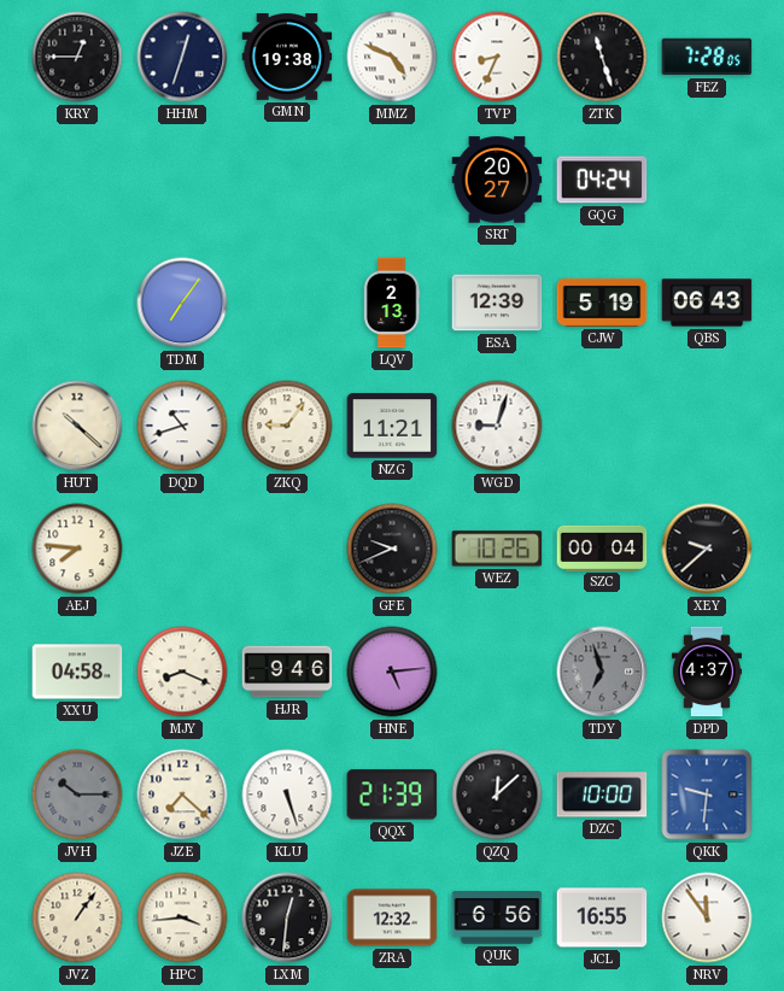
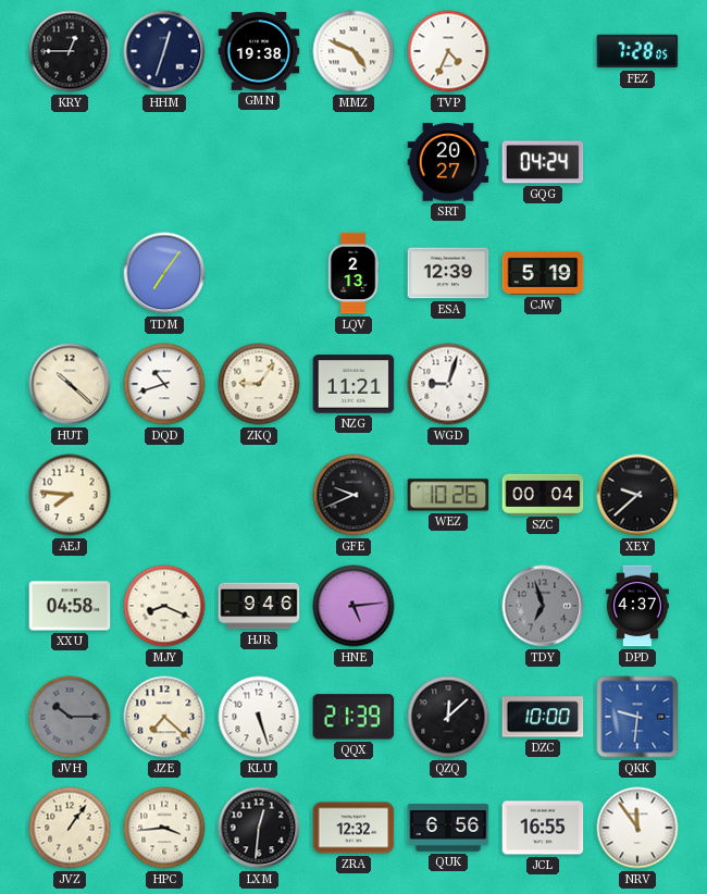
TVP: 8:34 -> 4:34 (448, 51)
ZTK: 11:27 -> none (602, 57)
QBS: 06:43 -> none (707, 303)
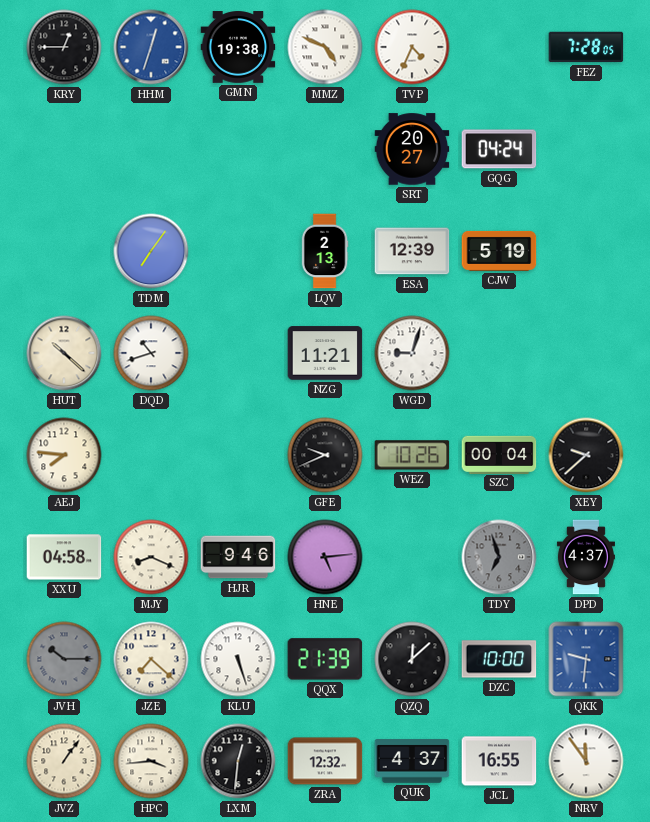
HHM dial: navy -> blue (151, 47)
ZKQ: 9:06 -> none (259, 384)
QUK: 6:56 -> 4:37 (412, 761)
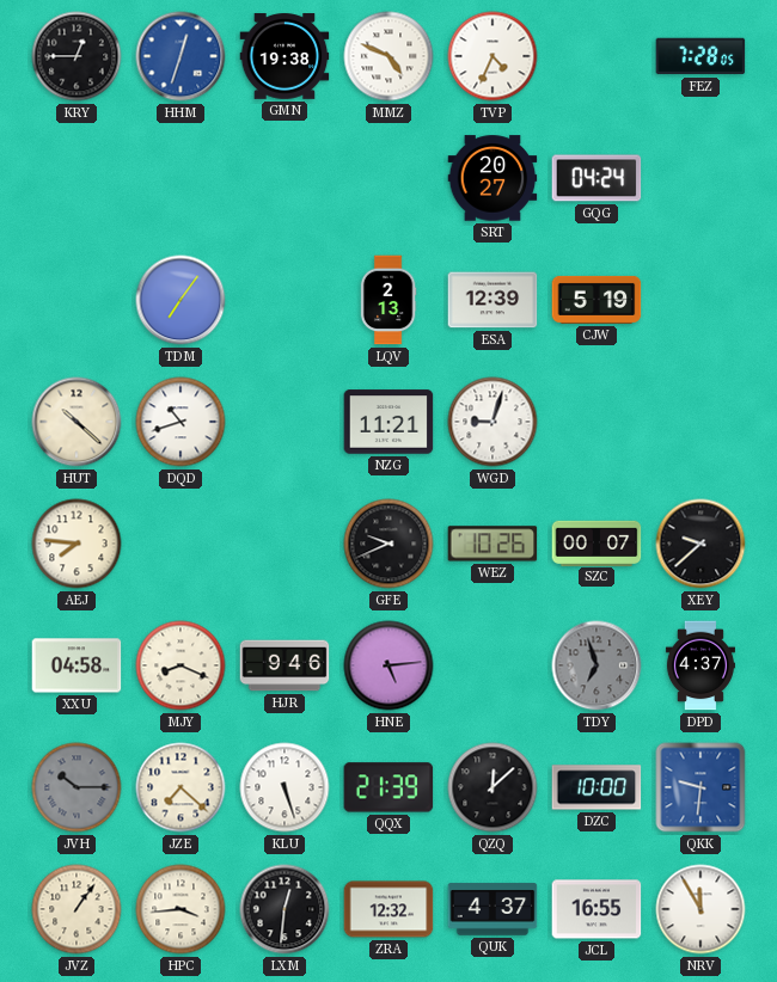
SZC: 00:04 -> 00:07 (596, 542)
NRV: 11:54 -> 11:55 (700, 909)
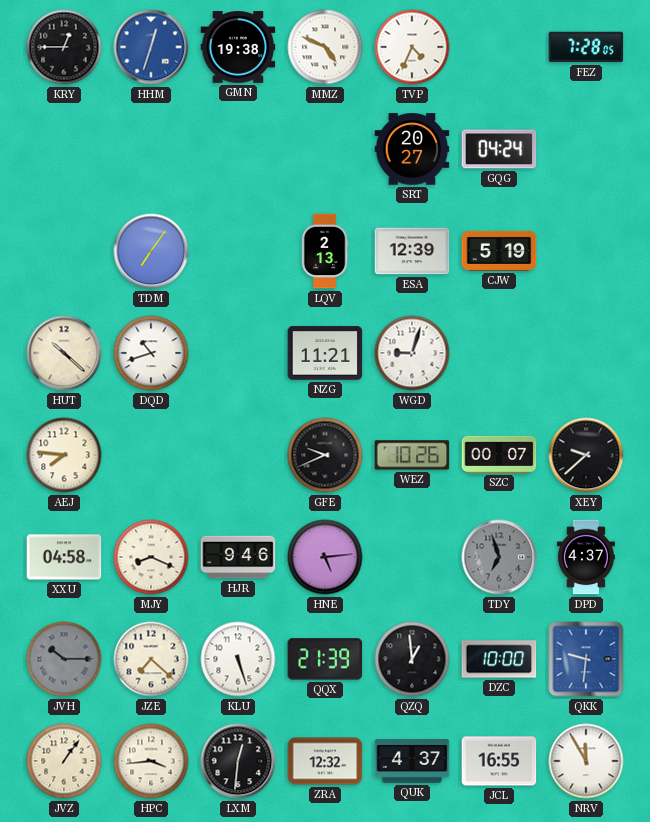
QZQ: 12:08 -> 12:59 (412, 659)
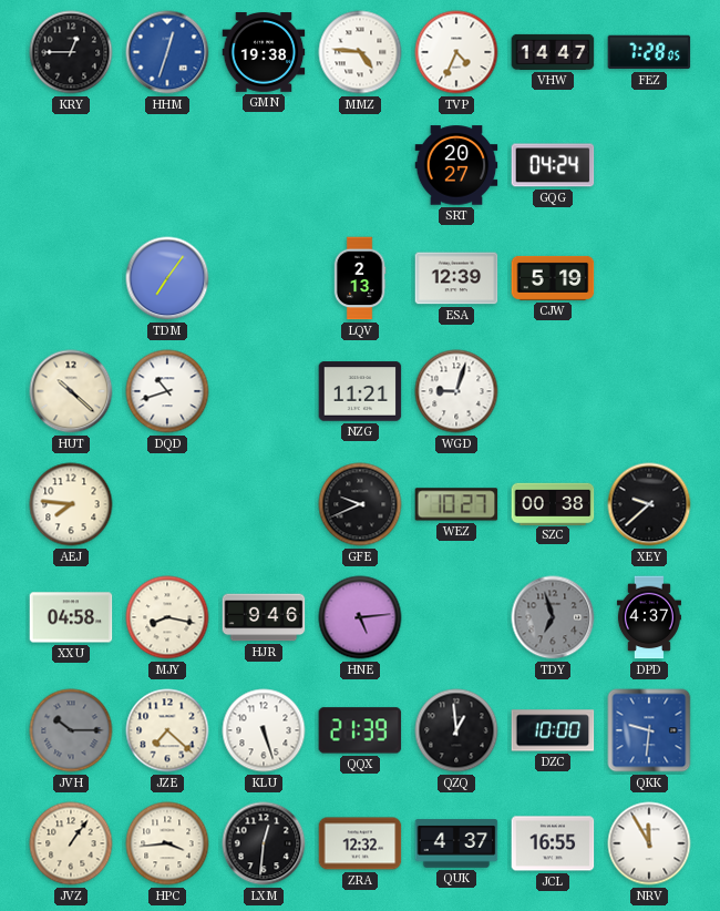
MMZ: 4:49 -> 4:46 (360, 52)
VHW: none -> 14:47 (553, 52)
WEZ: 10:26 -> 10:27 (456, 504)
SZC: 00:07 -> 00:38 (553, 503)
MJY: 8:19 -> 8:17 (167, 617)
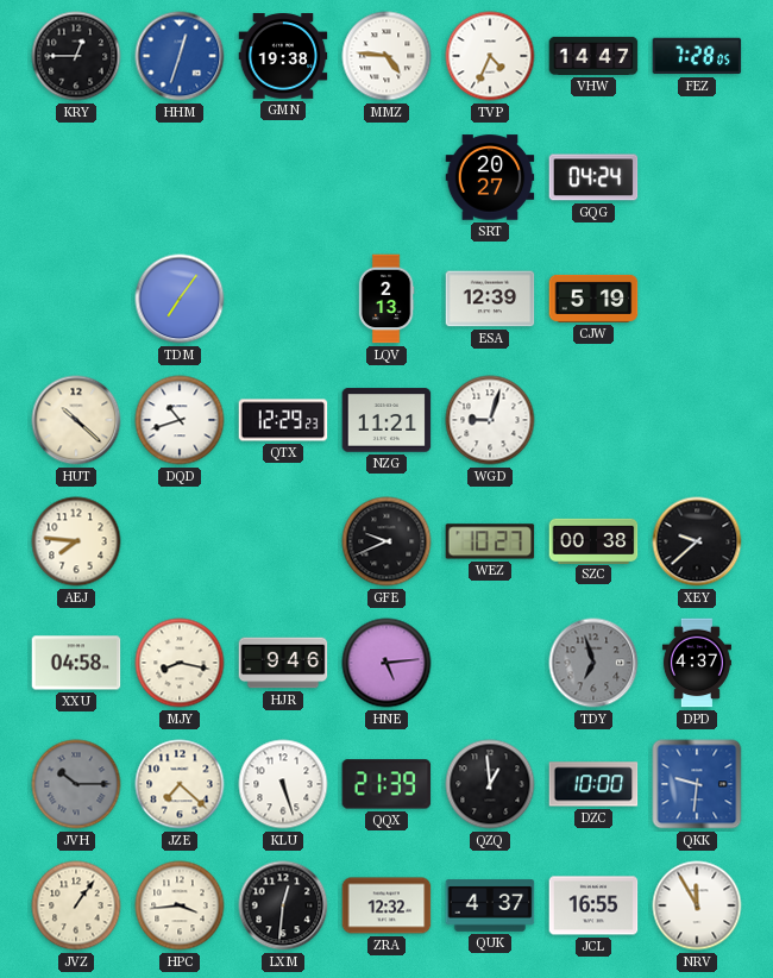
QTX: none -> 12:29 (283, 420)
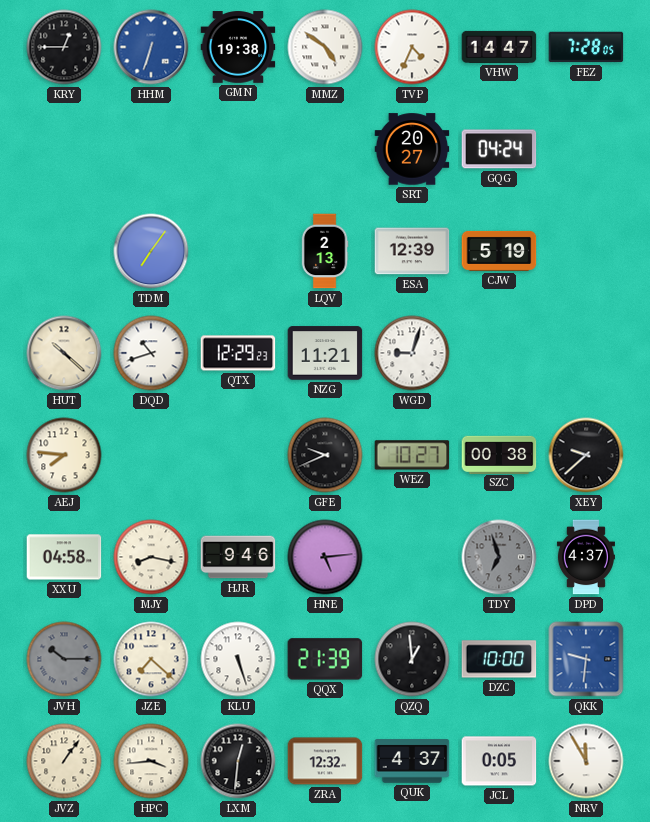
HHM: 12:33 -> 6:33 (151, 47)
MMZ: 4:46 -> 4:51 (325, 47)
JCL: 16:55 -> 0:05 (499, 761)
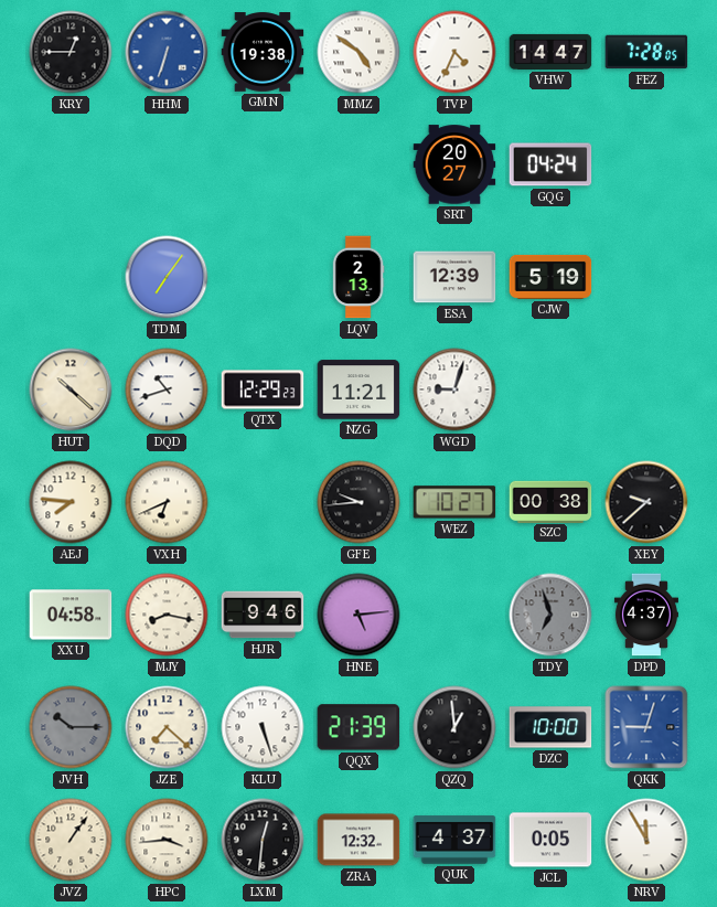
VXH: none -> 6:41 (167, 502)
GFE: 9:41 -> 9:44 (358, 502)
QKK: 9:31 -> 9:03 (646, 727)
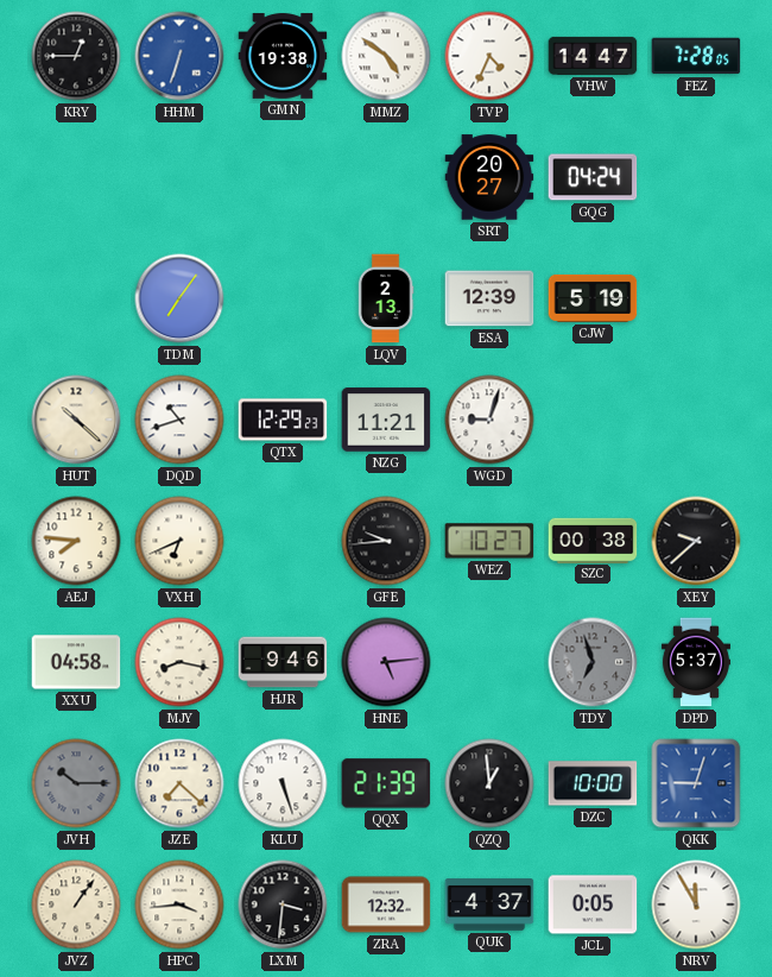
DPD: 4:37 -> 5:37 (696, 662)
LXM: 12:31 -> 3:31 (283, 904)
